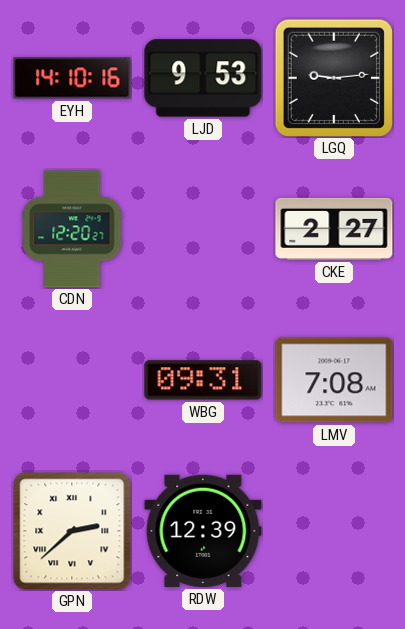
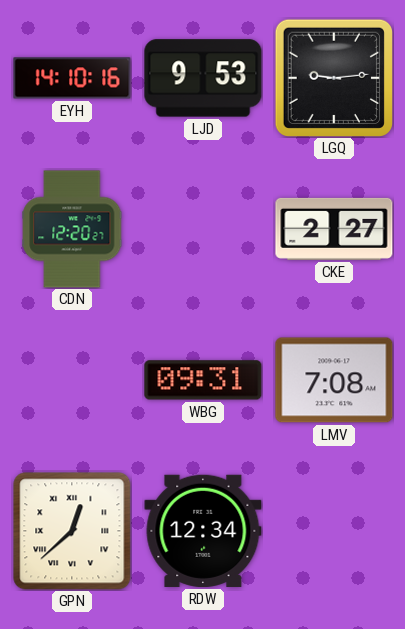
GPN: 2:38 -> 12:38 (72, 531)
RDW: 12:39 -> 12:34 (203, 531)
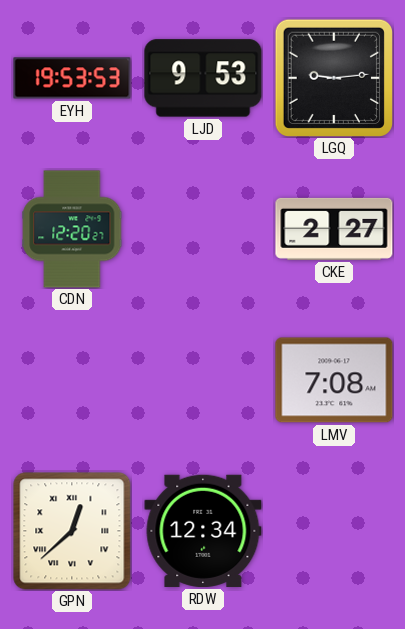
EYH: 14:10 -> 19:53 (72, 78)
WBG: 09:31 -> none (203, 380)
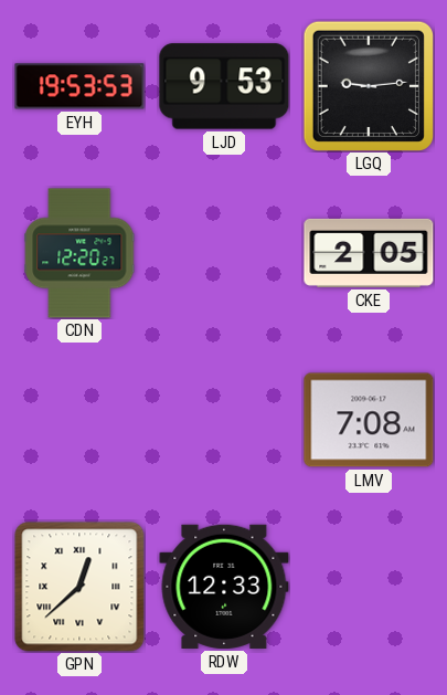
CKE: 2:27 -> 2:05 (369, 253)
RDW: 12:34 -> 12:33 (224, 587)
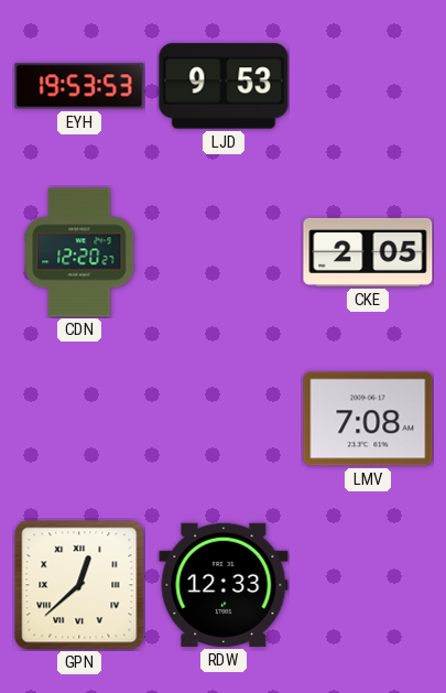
LGQ: 9:14 -> none (368, 85)
